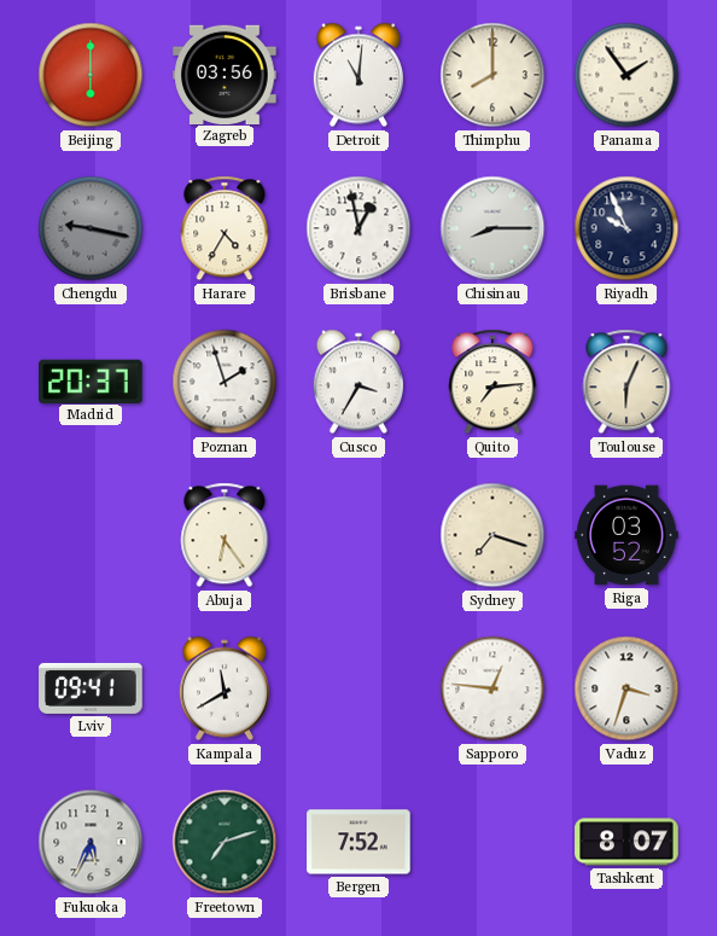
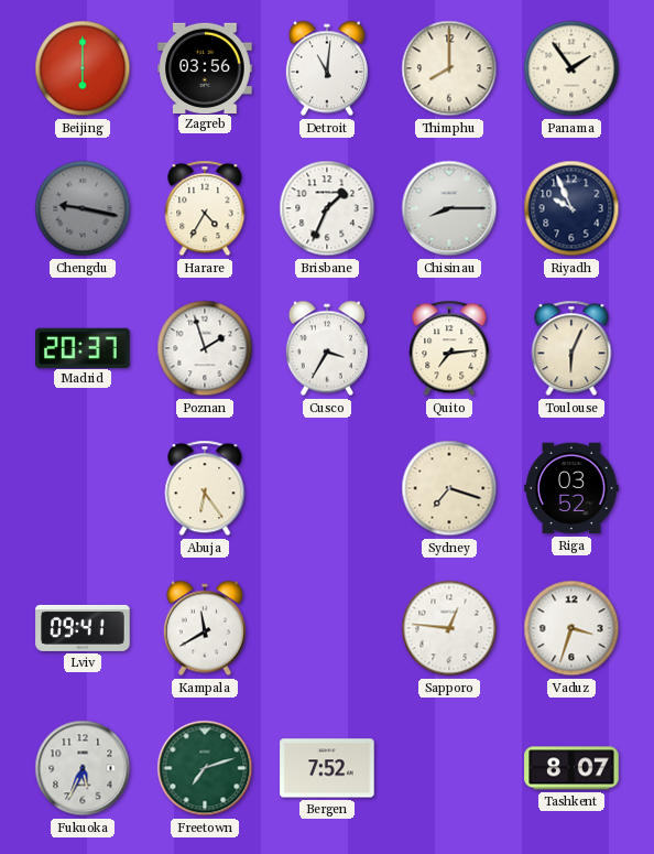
Brisbane: 12:58 -> 1:34 (327, 208)
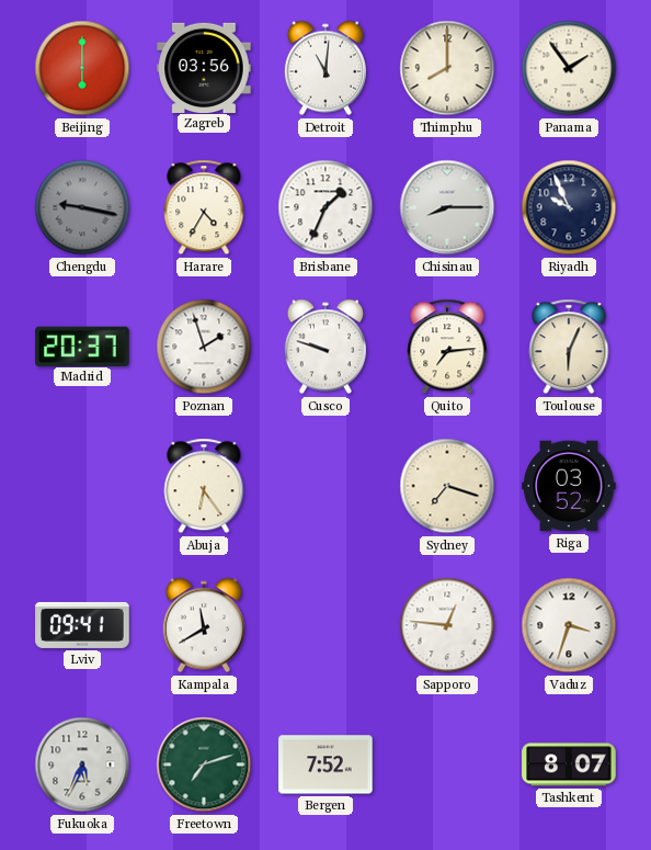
Cusco: 3:35 -> 9:48 (325, 347)
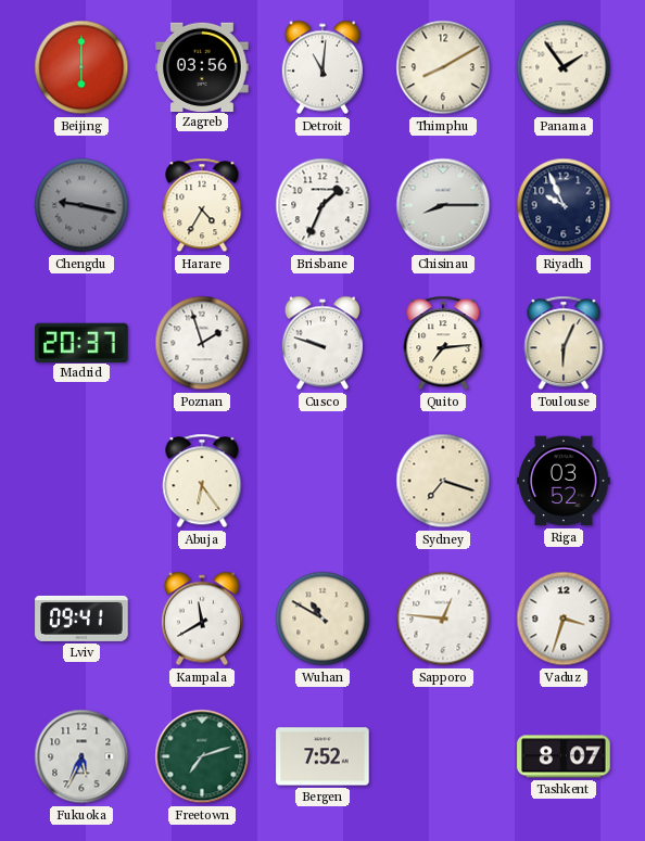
Thimphu: 8:00 -> 8:10 (443, 67)
Wuhan: none -> 10:50 (322, 619)
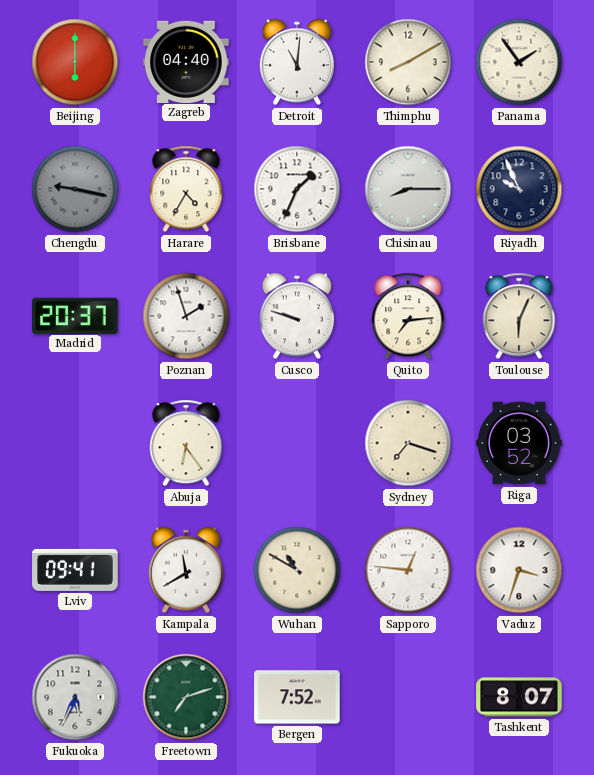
Zagreb: 03:56 -> 04:40 (186, 61)
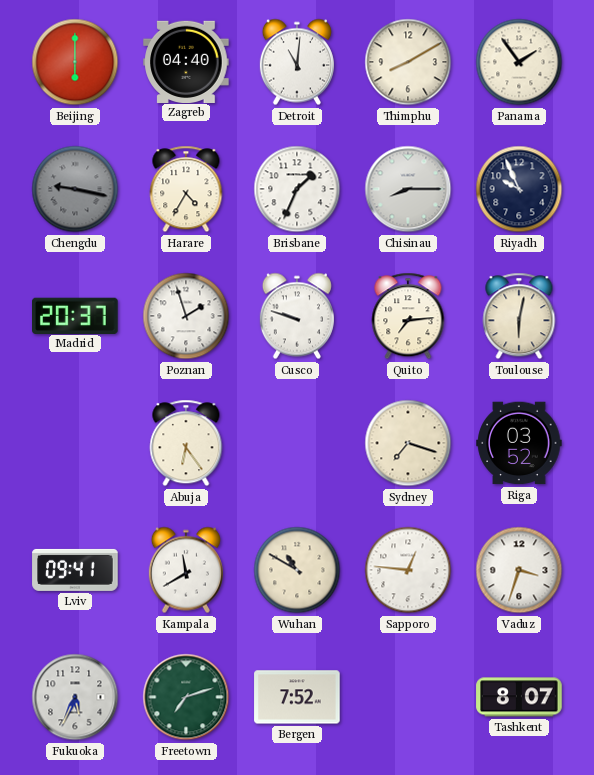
Toulouse: 6:04 -> 6:02 (519, 316)
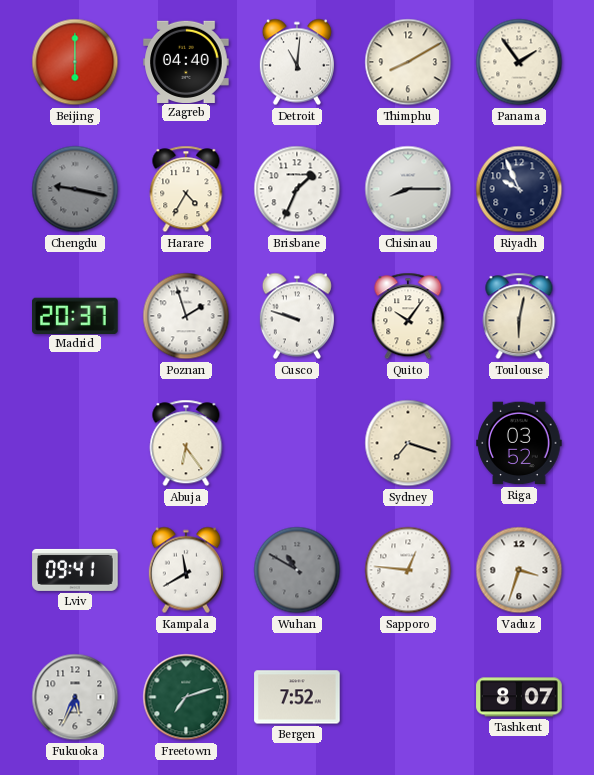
Quito: 7:14 -> 10:06 (408, 316)
Wuhan dial: cream -> grey (297, 570)
